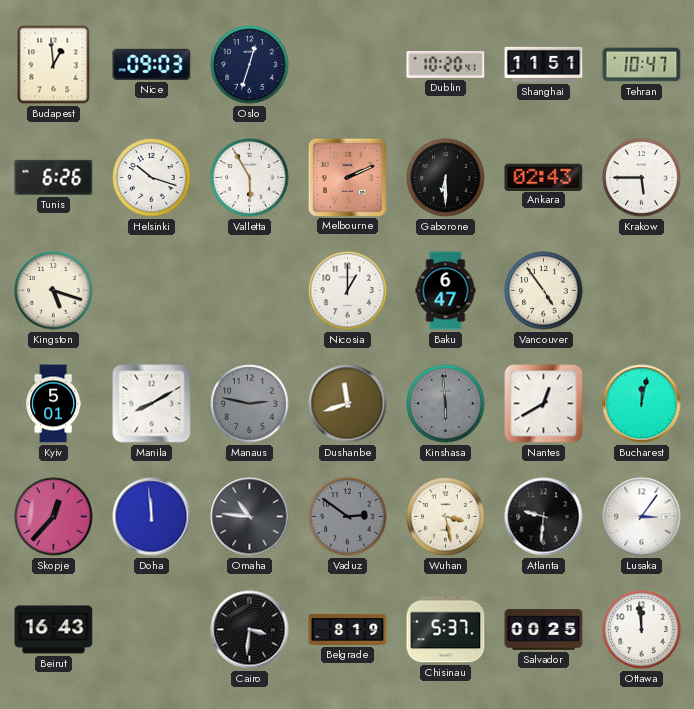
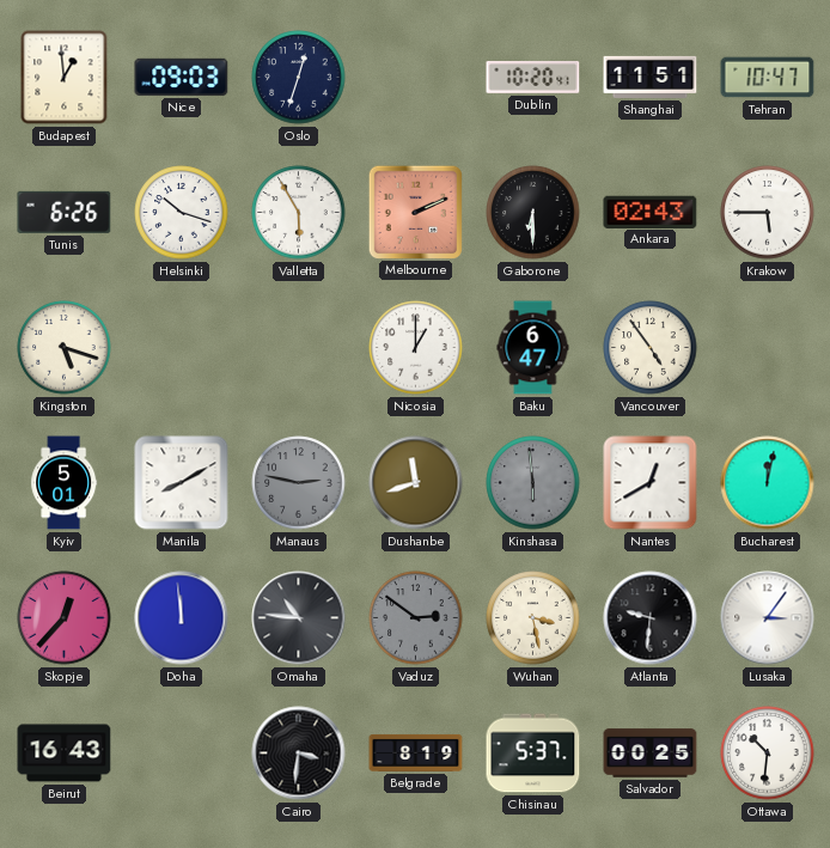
Ottawa: 11:59 -> 10:31 (768, 754)
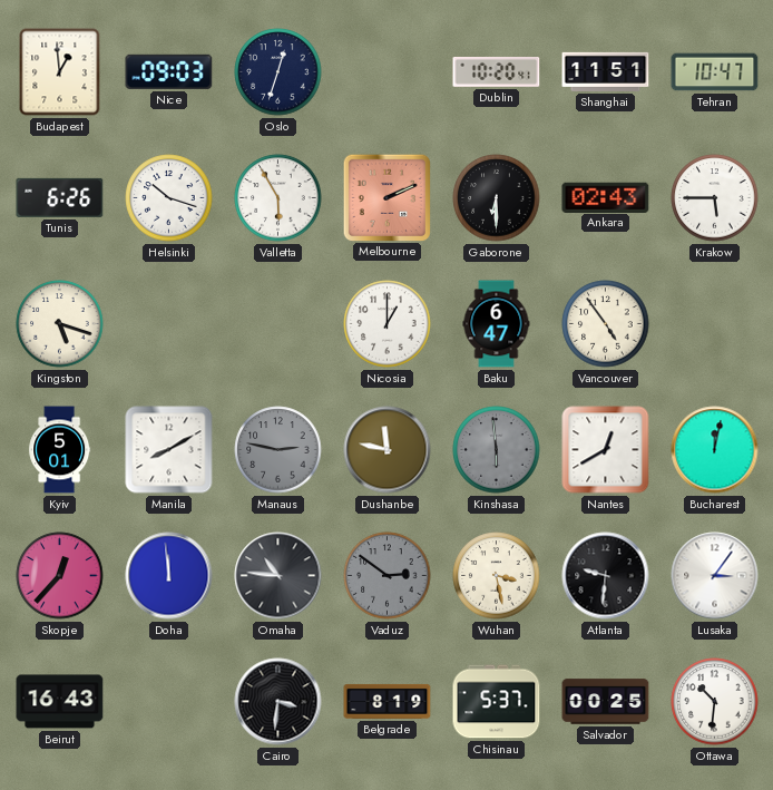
Dushanbe: 11:42 -> 11:47 (388, 450)
